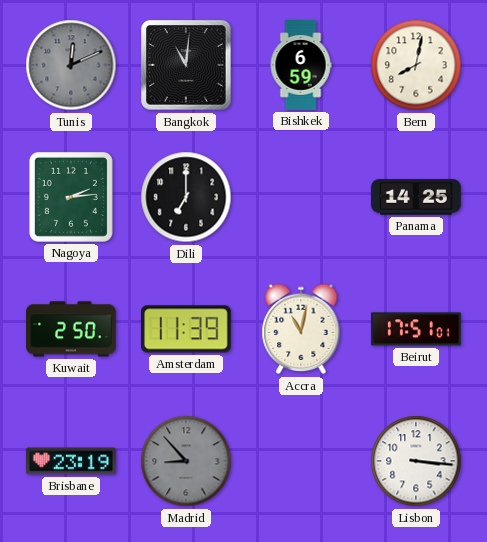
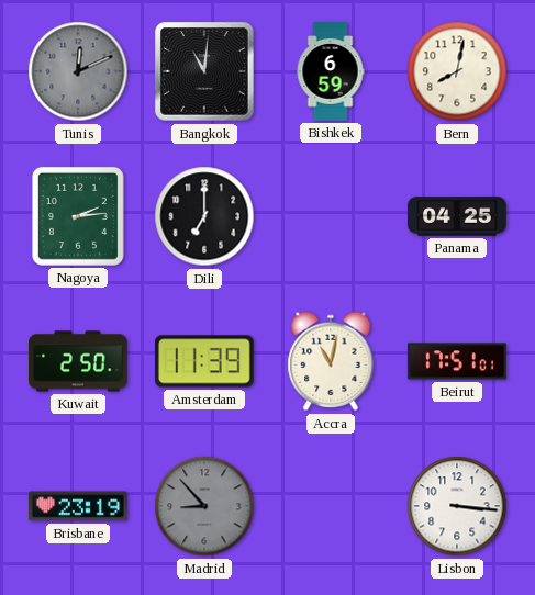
Panama: 14:25 -> 04:25 (457, 216)
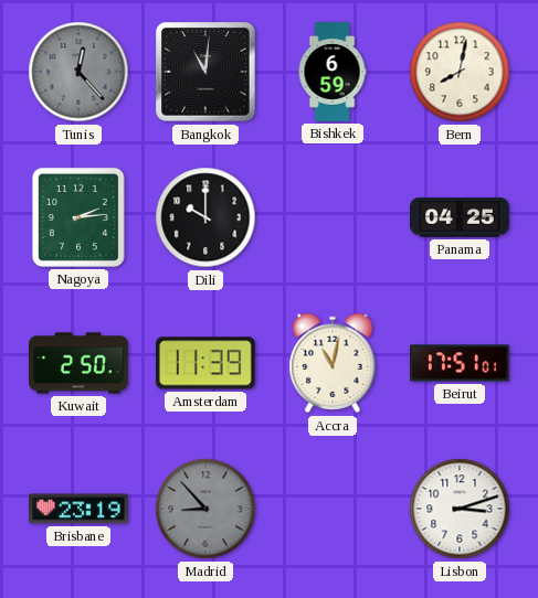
Tunis: 12:11 -> 12:23 (78, 72)
Dili: 7:00 -> 10:00 (205, 217)
Lisbon: 3:16 -> 3:12 (460, 509)
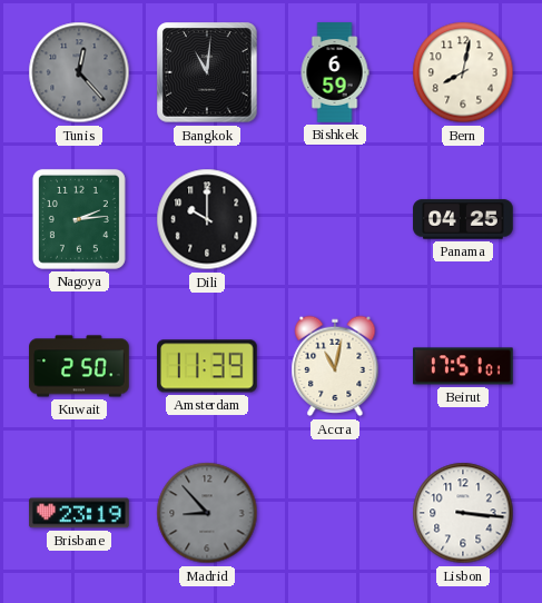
Lisbon: 3:12 -> 3:16 (463, 513)
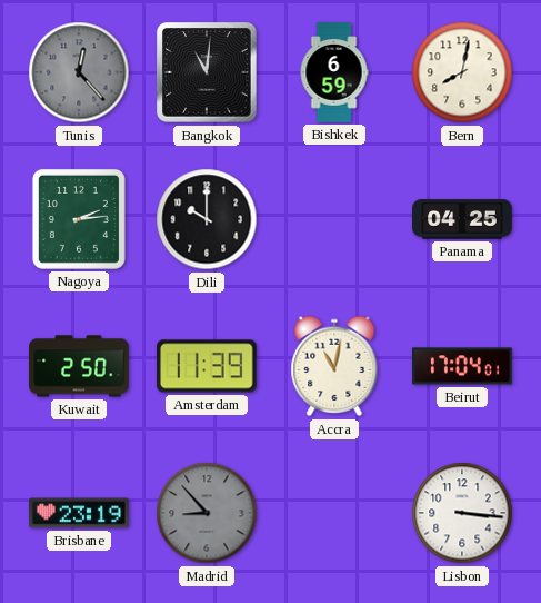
Beirut: 17:51 -> 17:04 (462, 366)
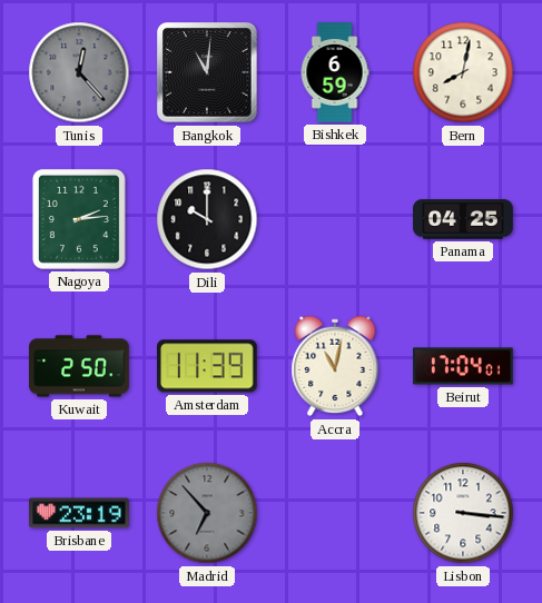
Madrid: 8:53 -> 6:53 (207, 513)
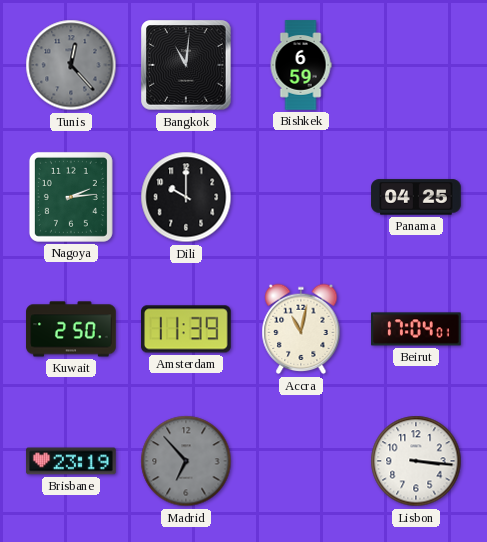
Bern: 8:02 -> none (463, 72)
